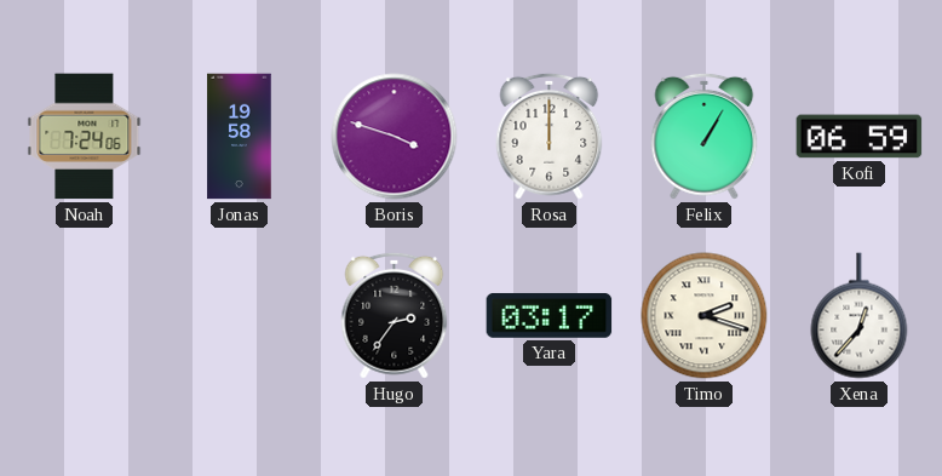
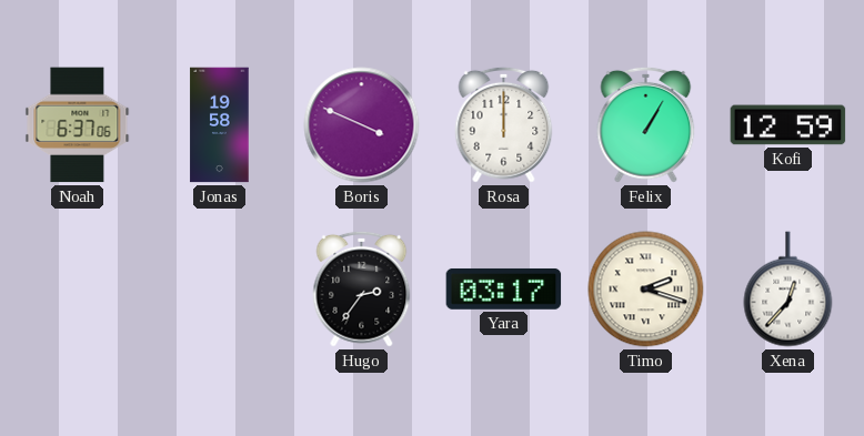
Noah: 7:24 -> 6:37 (78, 125)
Boris: 3:48 -> 3:49 (362, 125)
Kofi: 06:59 -> 12:59 (788, 125)
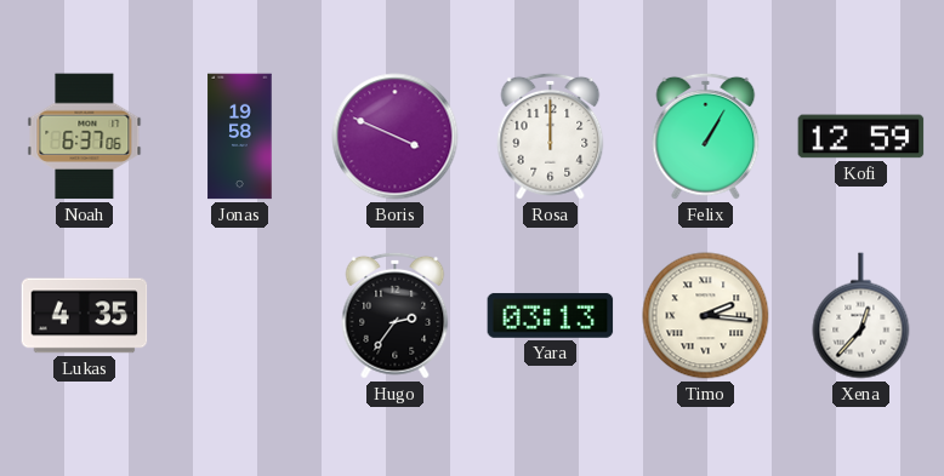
Lukas: none -> 4:35 (85, 316)
Yara: 03:17 -> 03:13 (551, 315)
Timo: 2:18 -> 2:16 (706, 316)
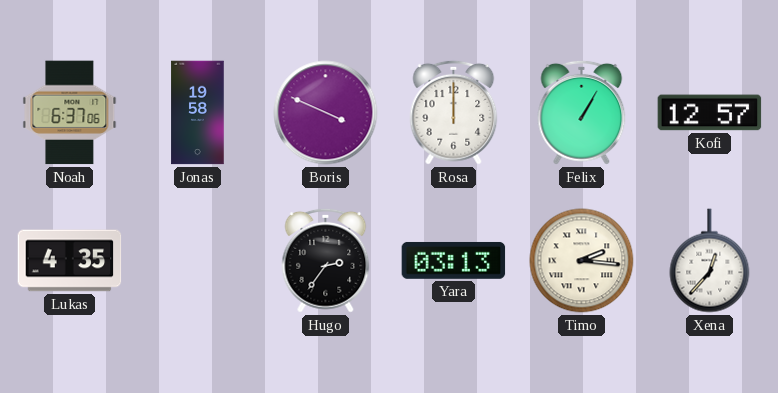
Kofi: 12:59 -> 12:57 (710, 113)
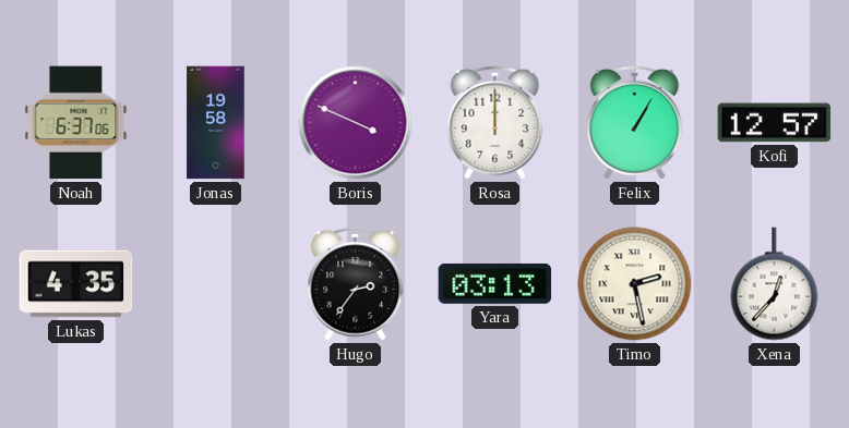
Timo: 2:16 -> 2:28 (635, 284)
